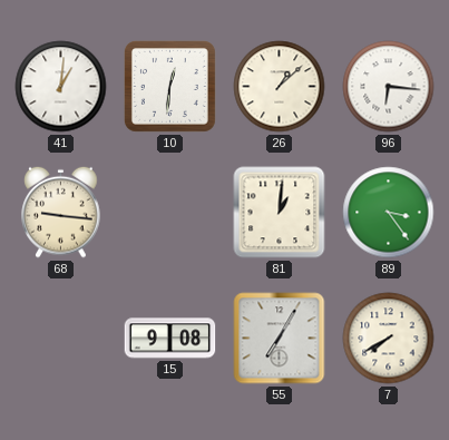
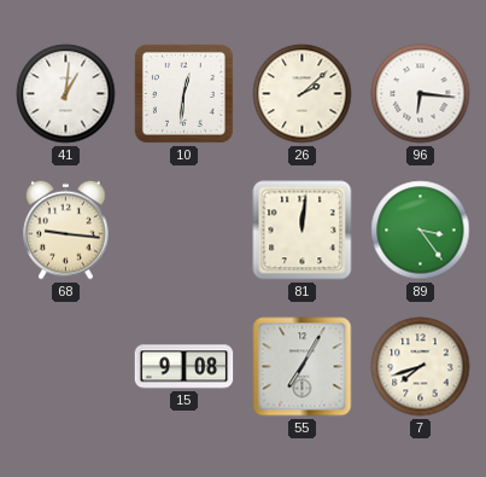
26: 1:08 -> 2:08 (303, 94)
81: 1:01 -> 12:01 (303, 231)
7: 7:40 -> 7:42 (421, 367)
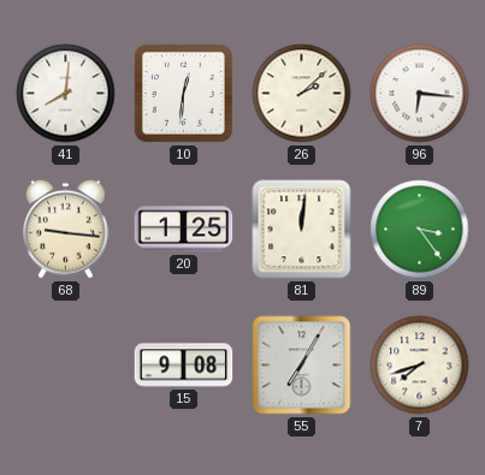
41: 1:01 -> 8:01 (66, 94)
20: none -> 1:25 (184, 230)
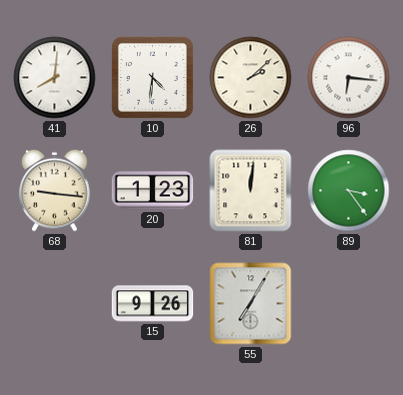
10: 12:31 -> 4:31 (152, 77)
20: 1:25 -> 1:23 (153, 191)
15: 9:08 -> 9:26 (153, 304)
7: 7:42 -> none (420, 366)
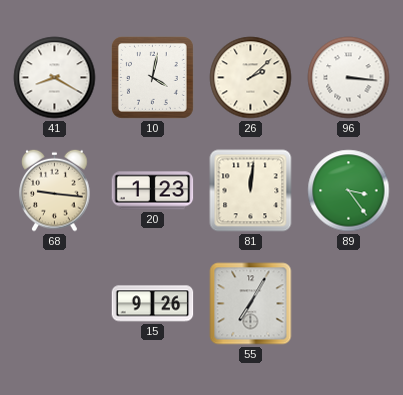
41: 8:01 -> 8:20 (55, 78)
10: 4:31 -> 4:02 (152, 77)
96: 6:16 -> 3:16 (349, 78)
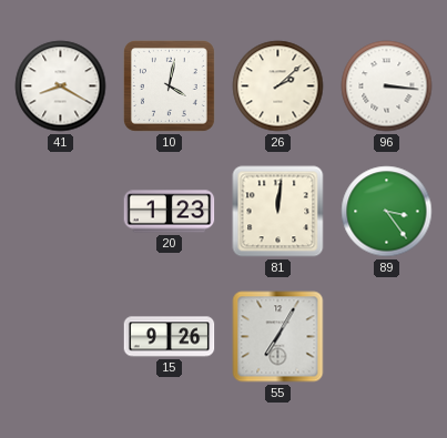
68: 9:16 -> none (55, 190)
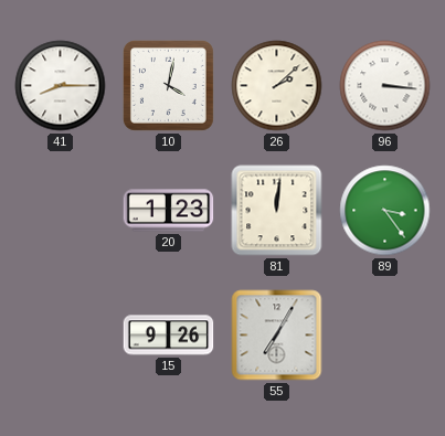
41: 8:20 -> 8:15 (61, 86)
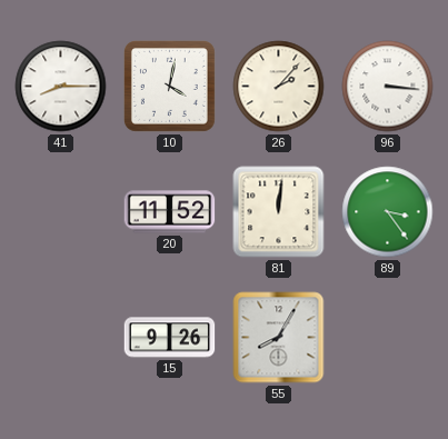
26: 2:08 -> 2:07 (279, 87)
20: 1:23 -> 11:52 (170, 212)
55: 7:05 -> 8:05 (279, 338)
